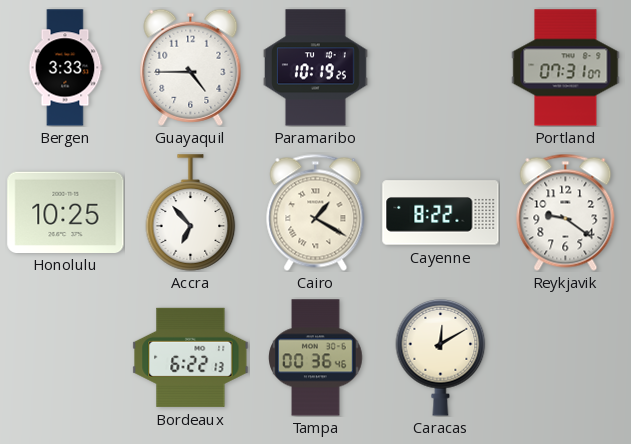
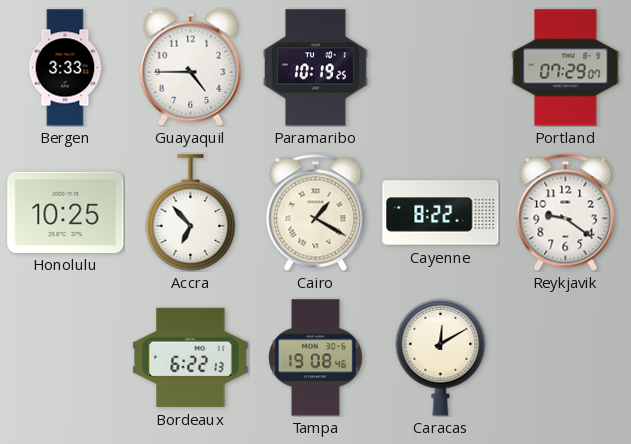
Portland: 07:31 -> 07:29 (566, 68)
Tampa: 00:36 -> 19:08 (316, 358)
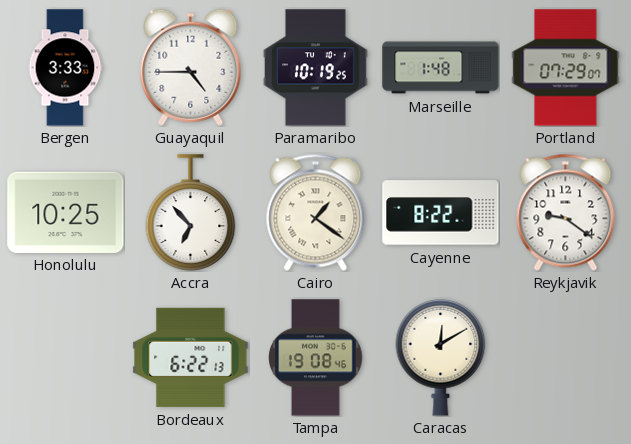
Marseille: none -> 1:48 (441, 68)
Cairo: 1:20 -> 1:21 (316, 212)
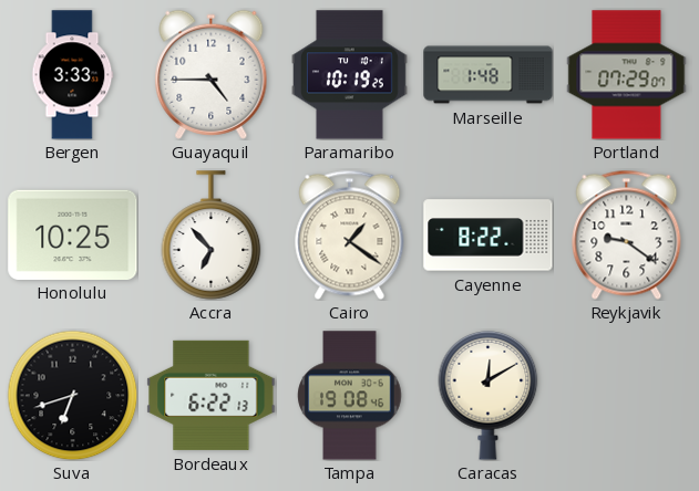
Suva: none -> 6:42 (72, 395)
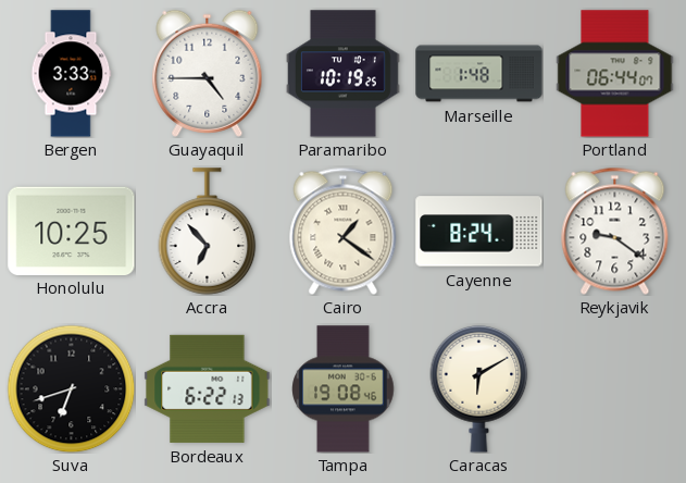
Portland: 07:29 -> 06:44 (615, 74)
Cayenne: 8:22 -> 8:24 (479, 232)
Caracas: 12:10 -> 6:10 (479, 388)
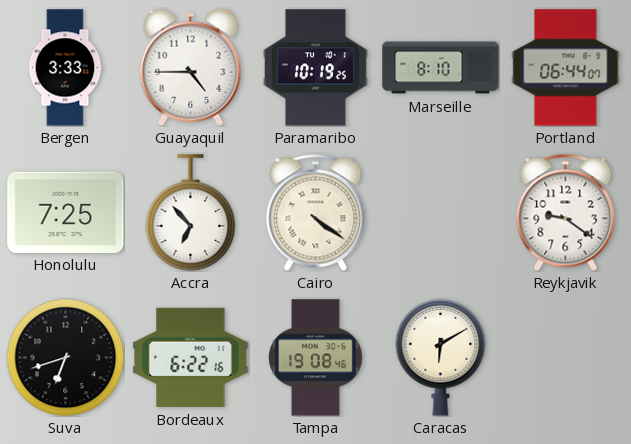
Marseille: 1:48 -> 8:10 (441, 68)
Honolulu: 10:25 -> 7:25 (66, 212)
Cairo: 1:21 -> 4:21 (316, 212)
Cayenne: 8:24 -> none (479, 232)
Bordeaux: 6:22:13 -> 6:22:16 (191, 357)
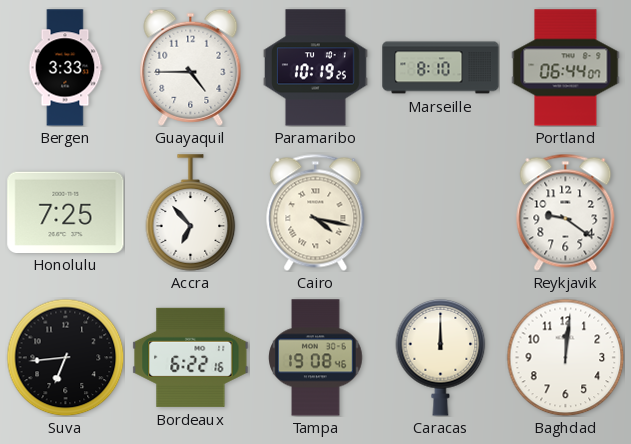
Cairo: 4:21 -> 4:17 (316, 212)
Suva: 6:42 -> 6:44 (65, 357)
Caracas: 6:10 -> 12:00 (441, 357)
Baghdad: none -> 12:01 (565, 357)
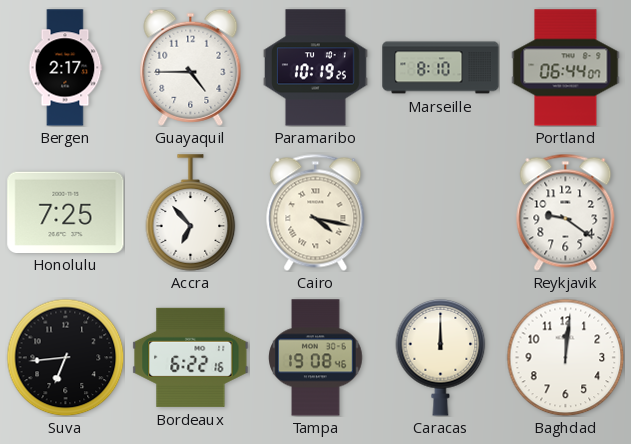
Bergen: 3:33 -> 2:17 (65, 68)
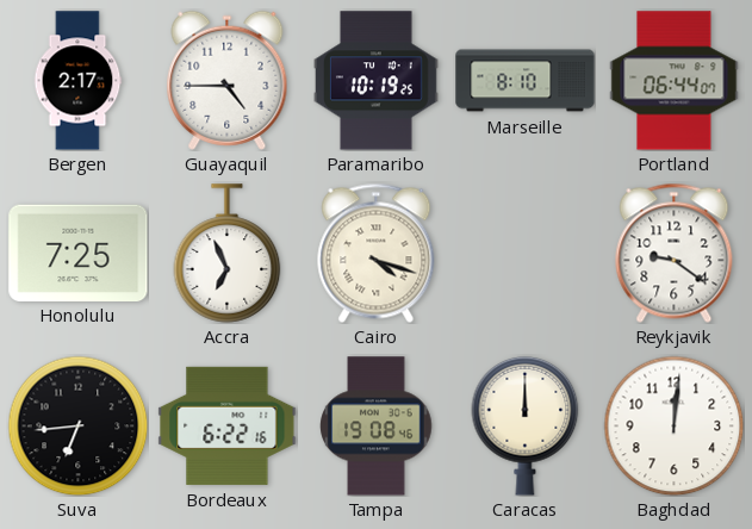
Accra: 6:53 -> 6:56 (228, 254)
Cairo: 4:17 -> 4:18 (377, 253)
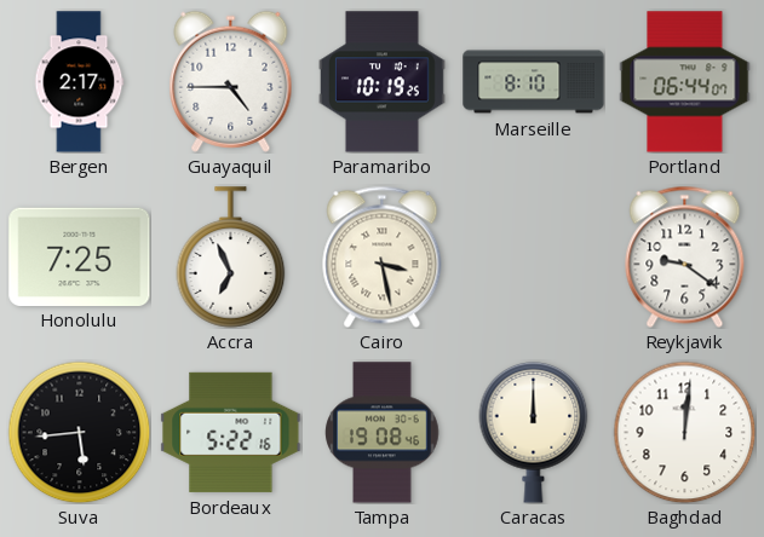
Cairo: 4:18 -> 3:28 (383, 256)
Suva: 6:44 -> 5:44 (79, 432)
Bordeaux: 6:22 -> 5:22 (231, 432)
